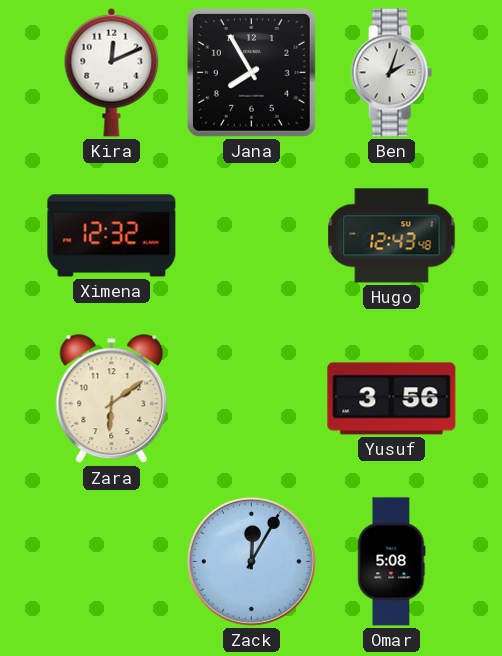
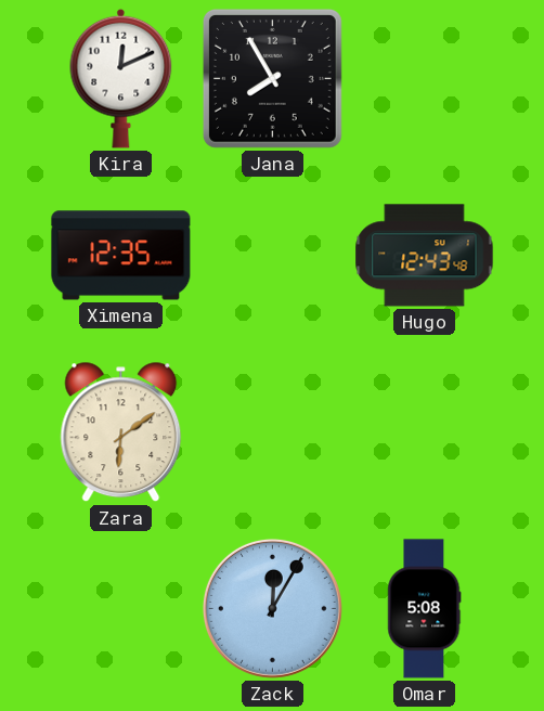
Ben: 2:03 -> none (391, 73)
Ximena: 12:32 -> 12:35 (121, 256)
Yusuf: 3:56 -> none (392, 399)
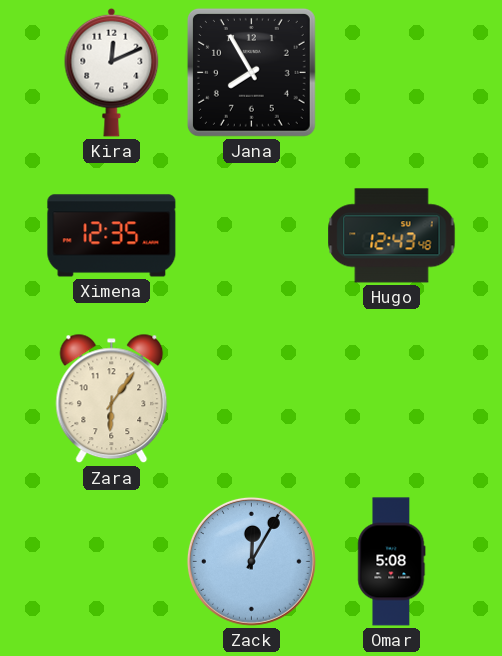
Zara: 6:09 -> 6:06 (112, 399)
